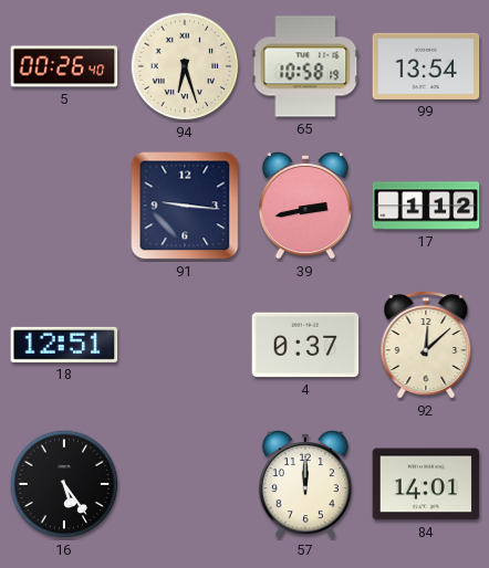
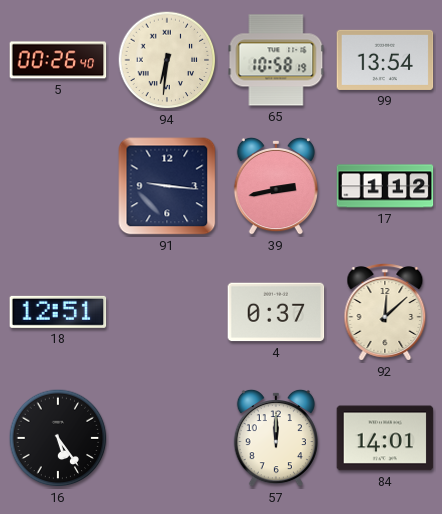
94: 6:27 -> 6:31 (167, 60)
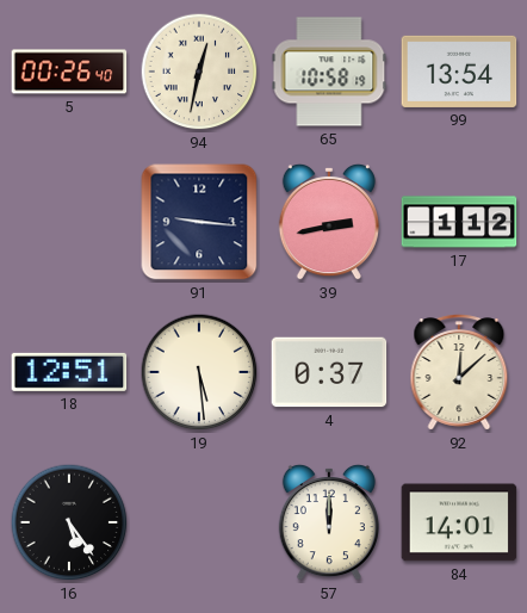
94: 6:31 -> 12:32 (199, 72)
19: none -> 5:29 (199, 372)
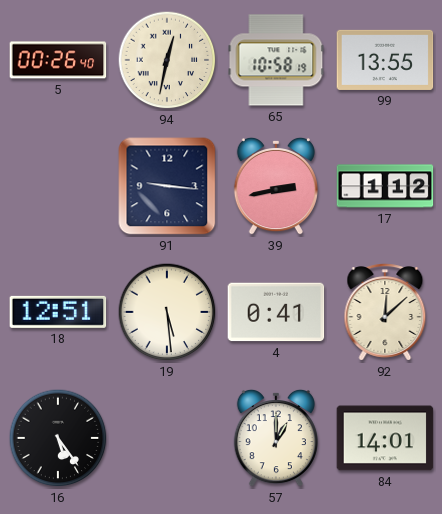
99: 13:54 -> 13:55 (385, 60)
4: 0:37 -> 0:41 (276, 312)
57: 12:00 -> 1:00 (276, 438)
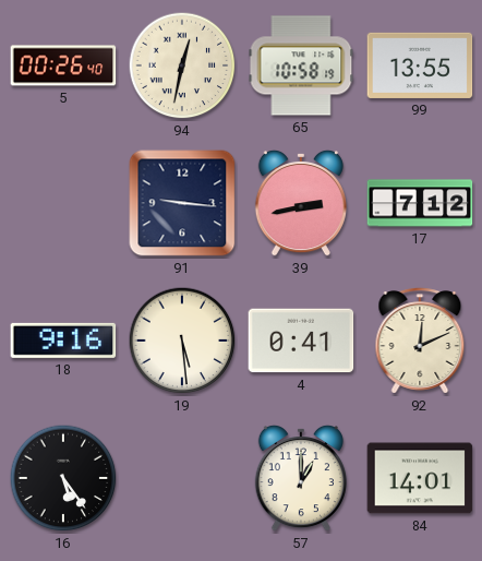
17: 1:12 -> 7:12 (420, 203)
18: 12:51 -> 9:16 (63, 341)
92: 12:08 -> 12:11 (420, 341)
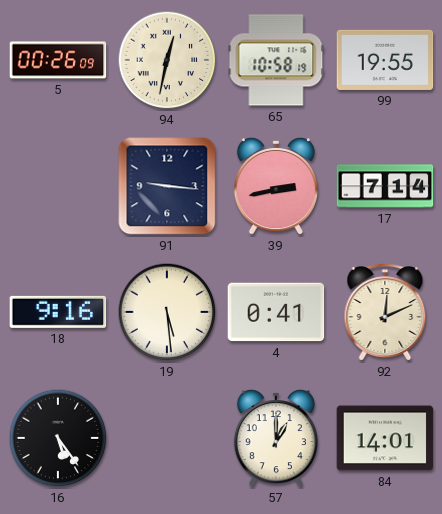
5: 00:26:40 -> 00:26:09 (58, 60)
99: 13:55 -> 19:55 (385, 60)
17: 7:12 -> 7:14 (385, 186)
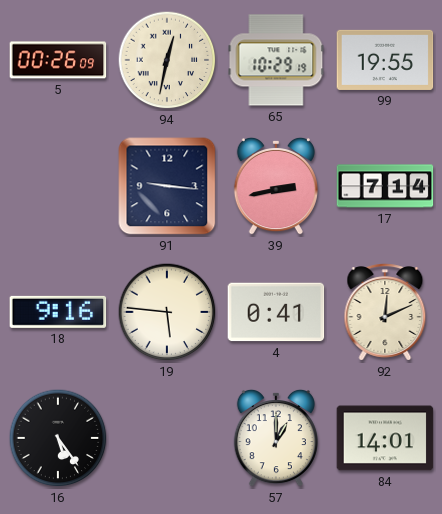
65: 10:58 -> 10:29 (276, 60)
19: 5:29 -> 5:46 (167, 312)
